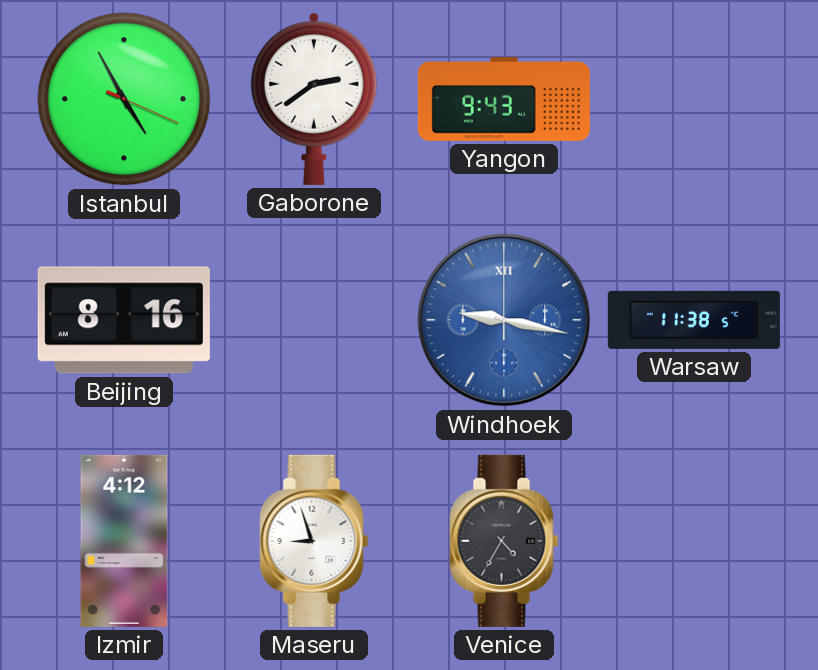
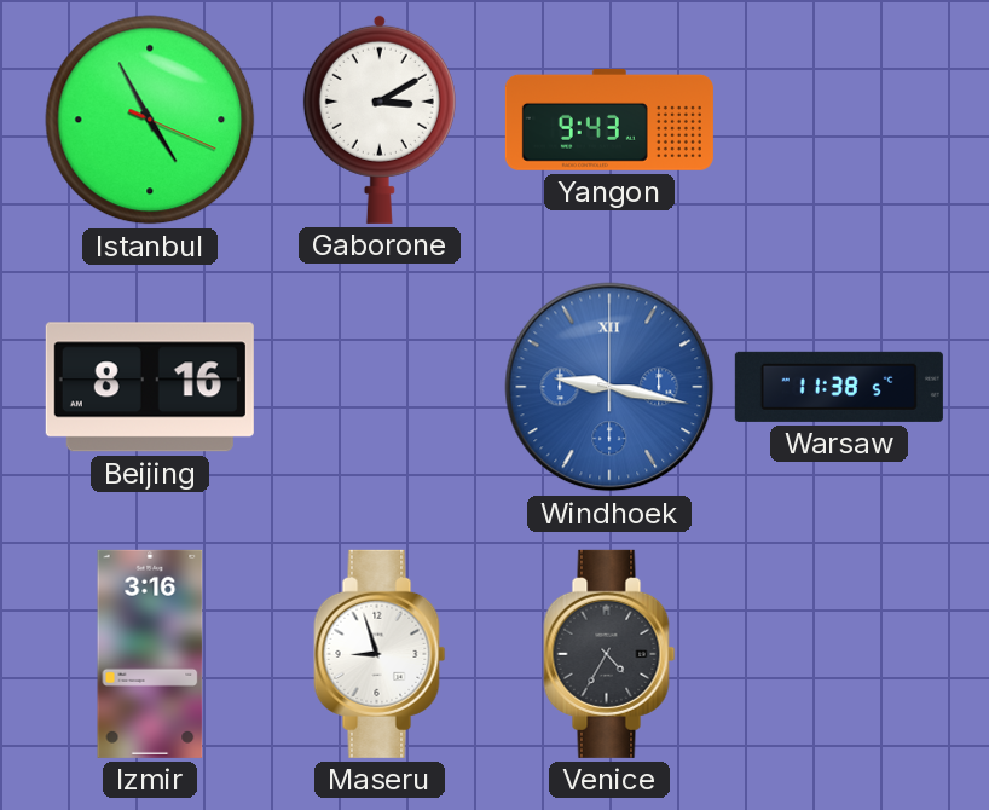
Gaborone: 2:39 -> 3:10 (380, 120)
Izmir: 4:12 -> 3:16 (150, 654)
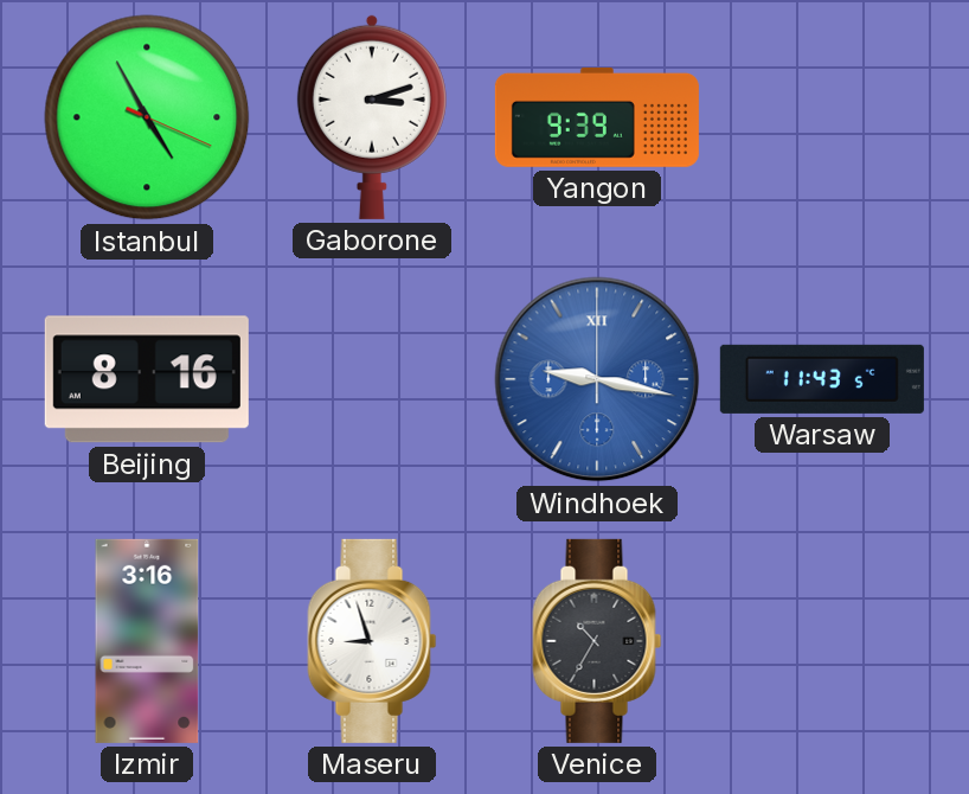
Gaborone: 3:10 -> 3:12 (372, 117)
Yangon: 9:43 -> 9:39 (597, 117)
Warsaw: 11:38 -> 11:43 (822, 379)
Venice: 4:35 -> 10:35 (597, 641)
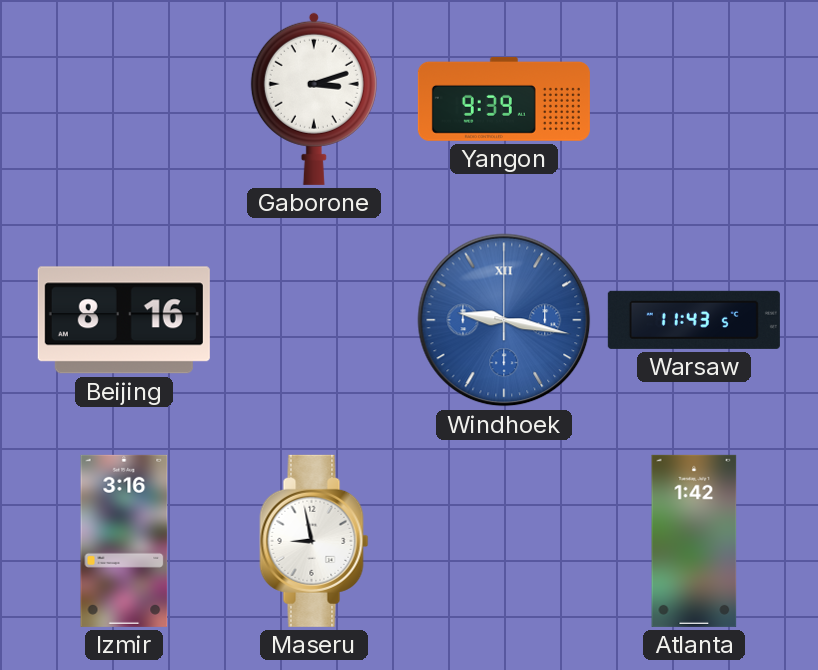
Istanbul: 4:55 -> none (147, 117)
Maseru: 8:57 -> 8:58 (314, 541)
Venice: 10:35 -> none (597, 641)
Atlanta: none -> 1:42 (694, 541)
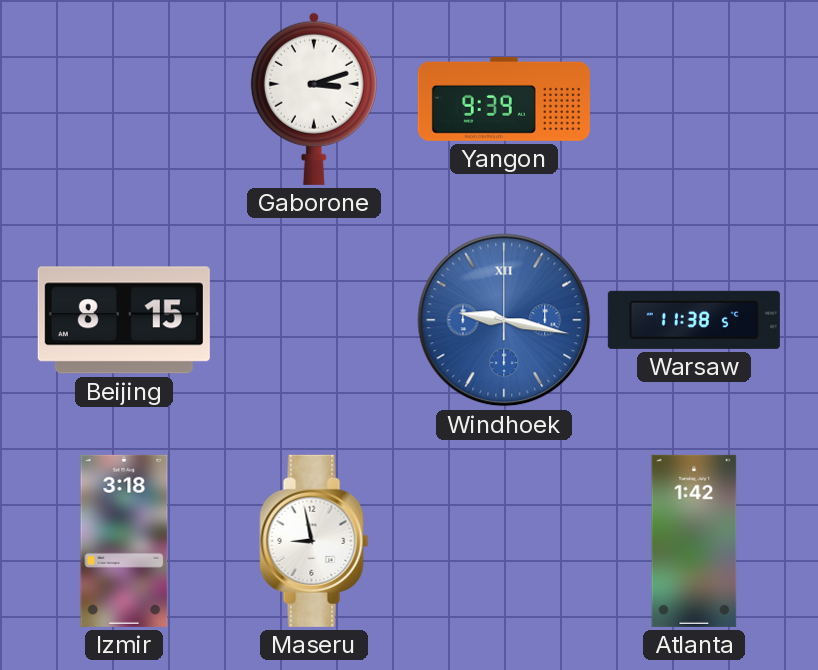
Beijing: 8:16 -> 8:15 (124, 320)
Warsaw: 11:43 -> 11:38 (694, 320)
Izmir: 3:16 -> 3:18 (124, 541)
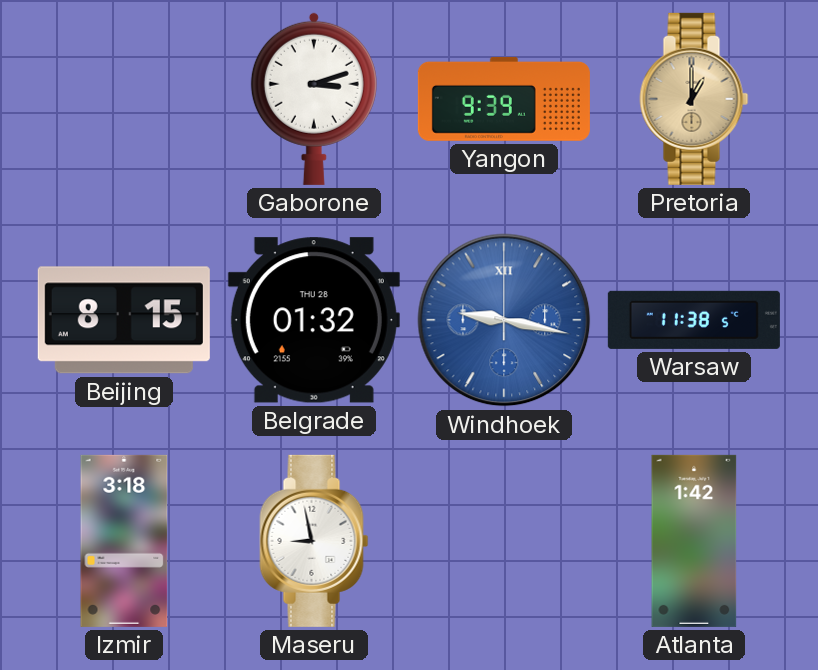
Pretoria: none -> 1:00 (694, 99)
Belgrade: none -> 01:32 (314, 320)
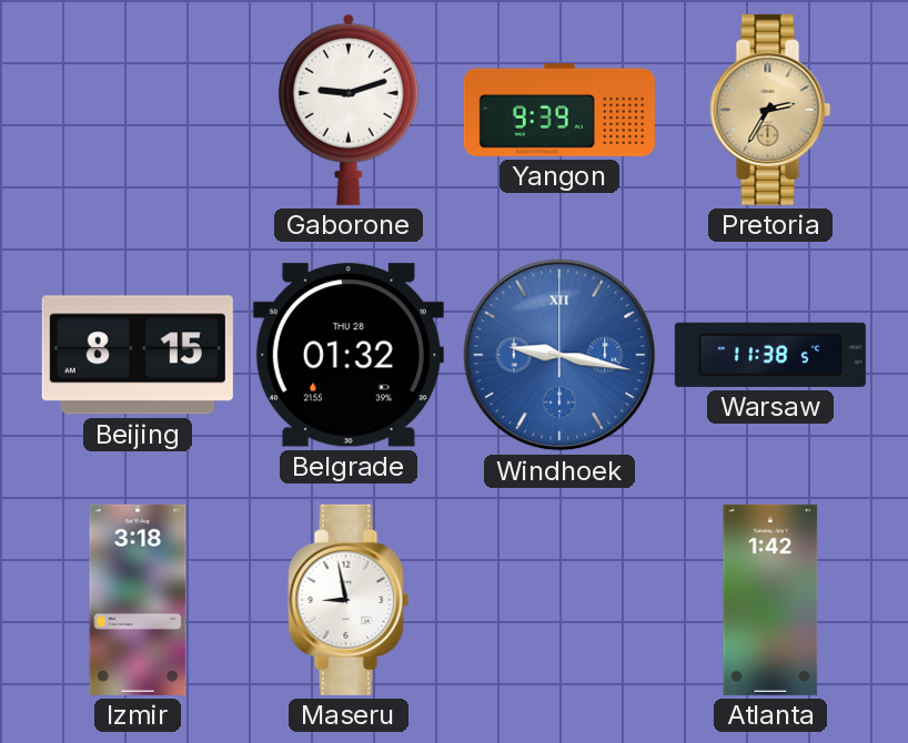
Gaborone: 3:12 -> 9:12 (349, 110)
Pretoria: 1:00 -> 2:35 (770, 110)
